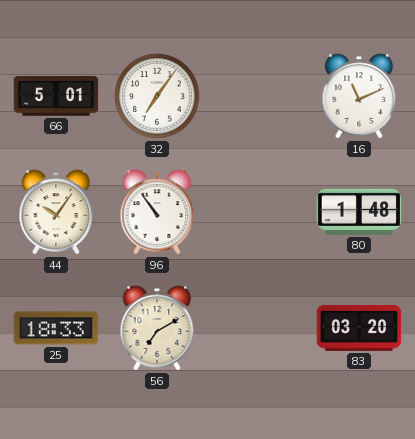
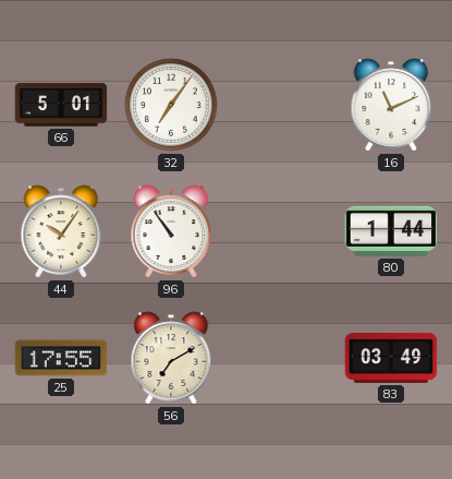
80: 1:48 -> 1:44 (391, 231)
25: 18:33 -> 17:55 (61, 358)
83: 03:20 -> 03:49 (391, 359)
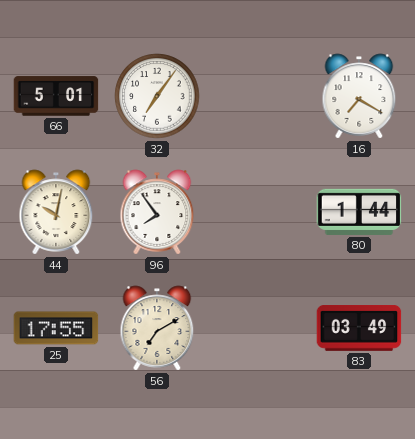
16: 11:11 -> 7:20 (359, 96)
44: 10:06 -> 10:02 (56, 212)
96: 10:54 -> 7:54 (157, 212)
